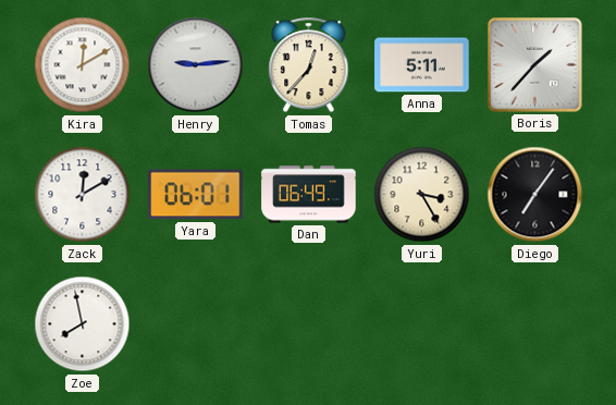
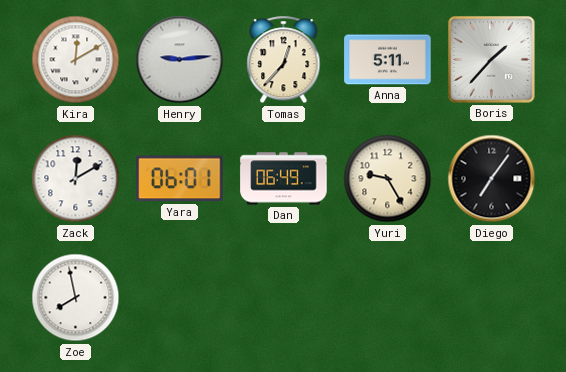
Yuri: 3:25 -> 9:25 (388, 179)
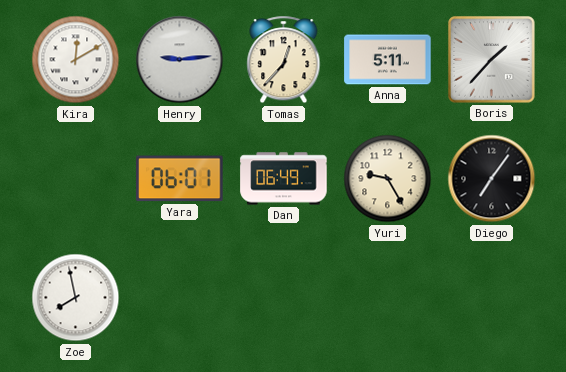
Zack: 12:10 -> none (76, 179)
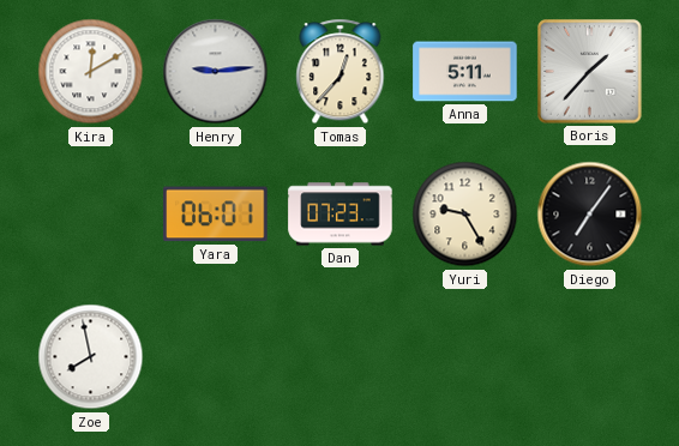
Dan: 06:49 -> 07:23 (341, 215)
